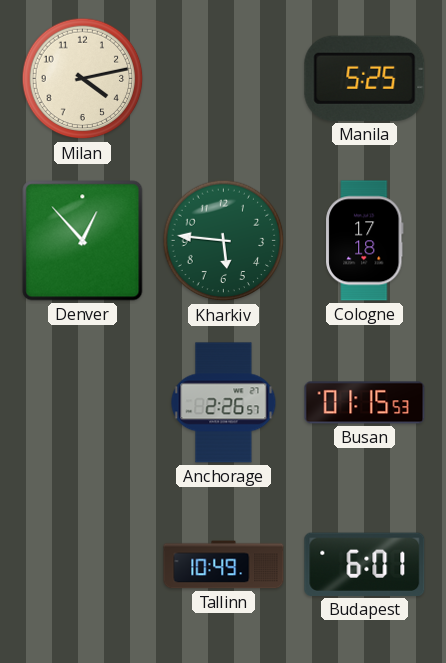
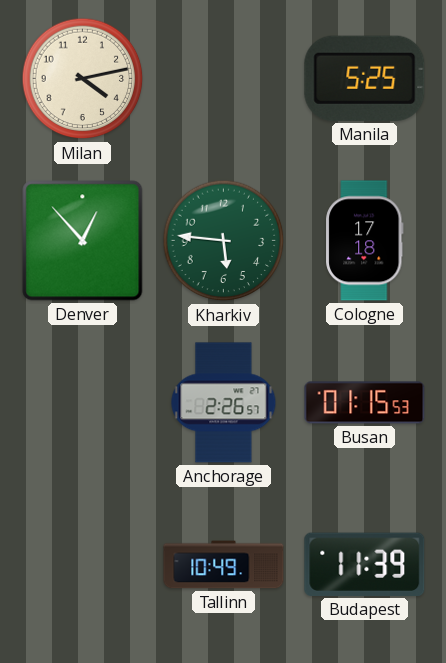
Budapest: 6:01 -> 11:39 (365, 564)
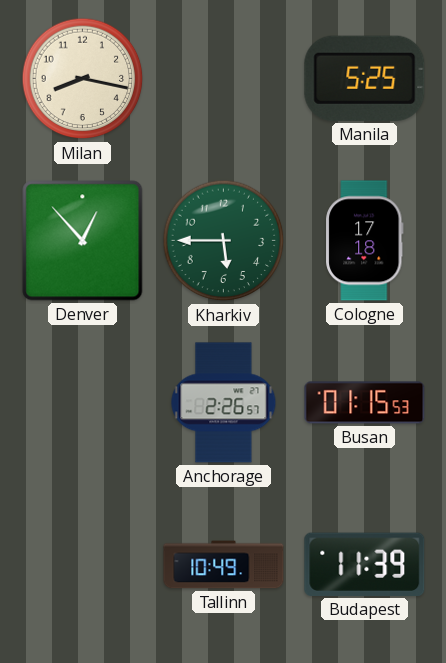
Milan: 4:13 -> 8:17 (83, 79)
Kharkiv: 5:46 -> 5:45 (224, 241)
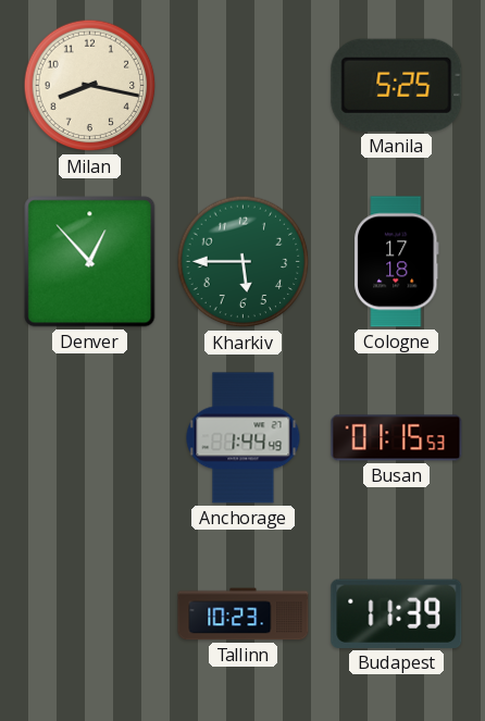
Anchorage: 2:26 -> 1:44 (244, 438)
Tallinn: 10:49 -> 10:23 (244, 614)
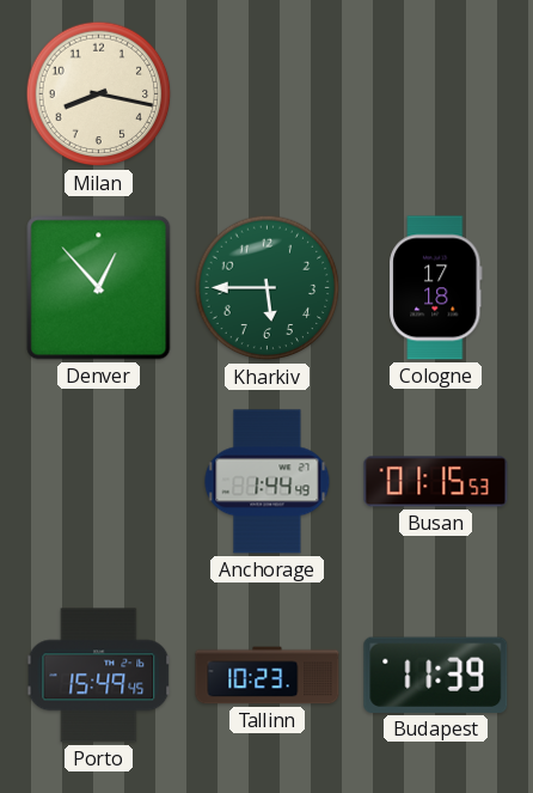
Manila: 5:25 -> none (397, 85)
Porto: none -> 15:49 (99, 676)
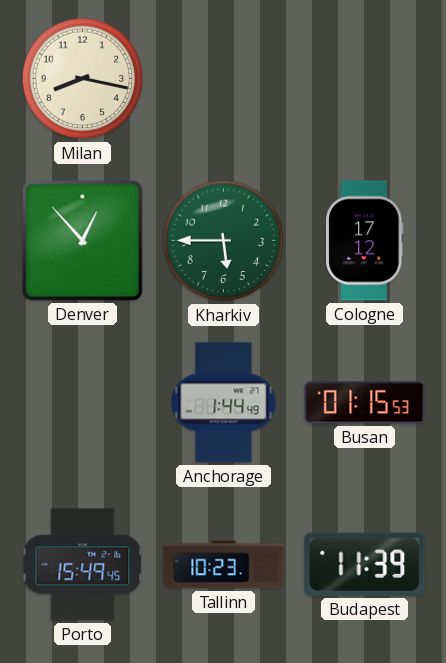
Cologne: 17:18 -> 17:12 (365, 241)
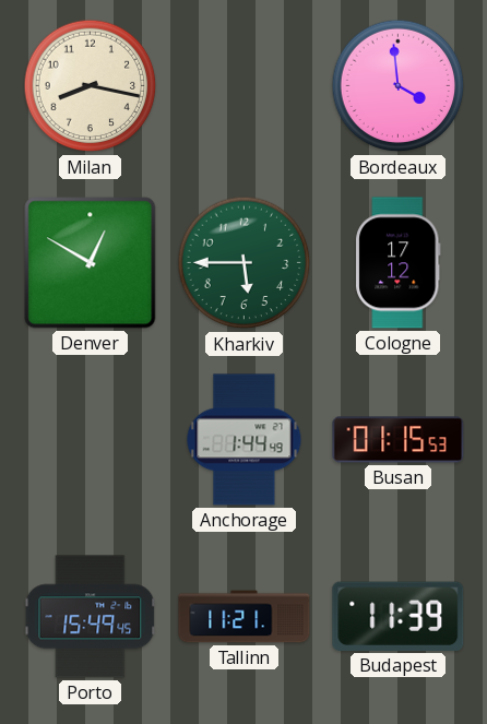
Bordeaux: none -> 3:59 (399, 86)
Denver: 12:53 -> 12:50 (91, 263)
Tallinn: 10:23 -> 11:21 (245, 617)
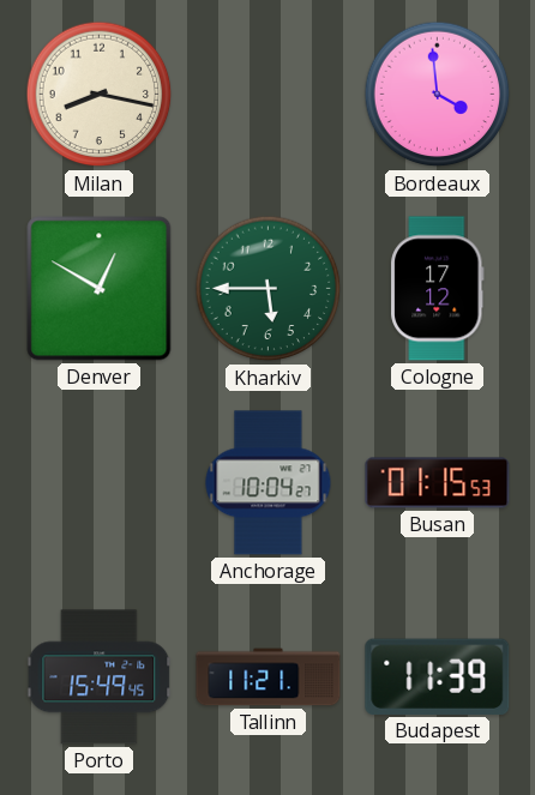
Anchorage: 1:44 -> 10:04 (269, 483)
